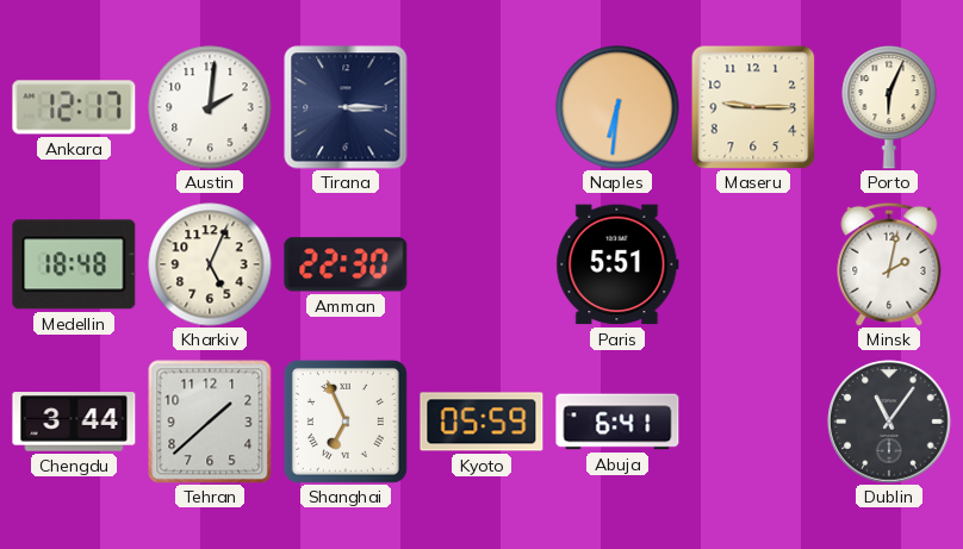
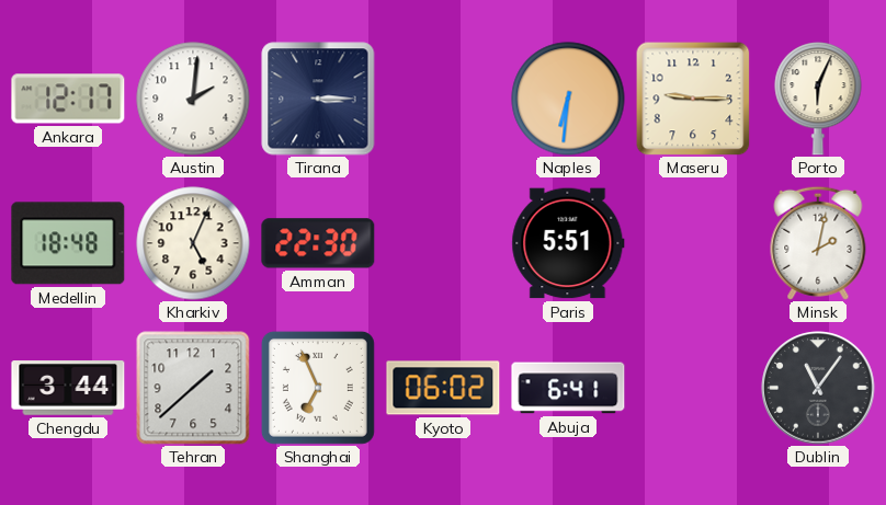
Kyoto: 05:59 -> 06:02 (443, 388)
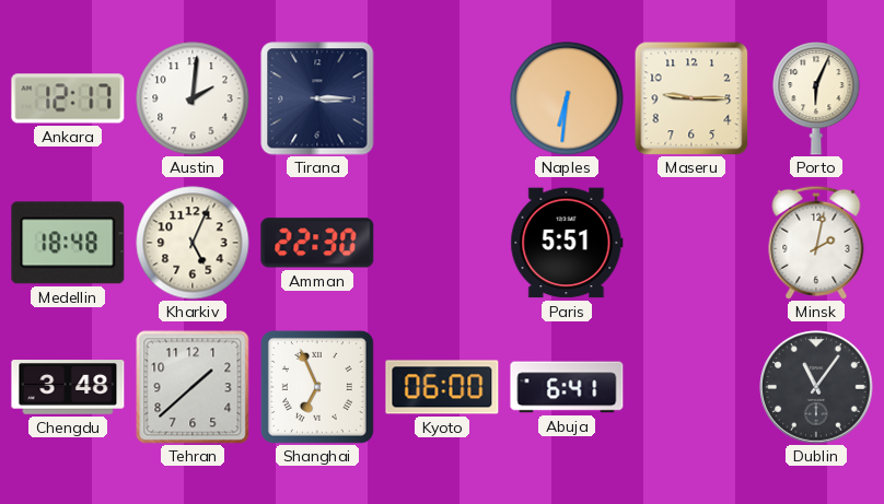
Chengdu: 3:44 -> 3:48 (68, 387)
Kyoto: 06:02 -> 06:00 (442, 387)
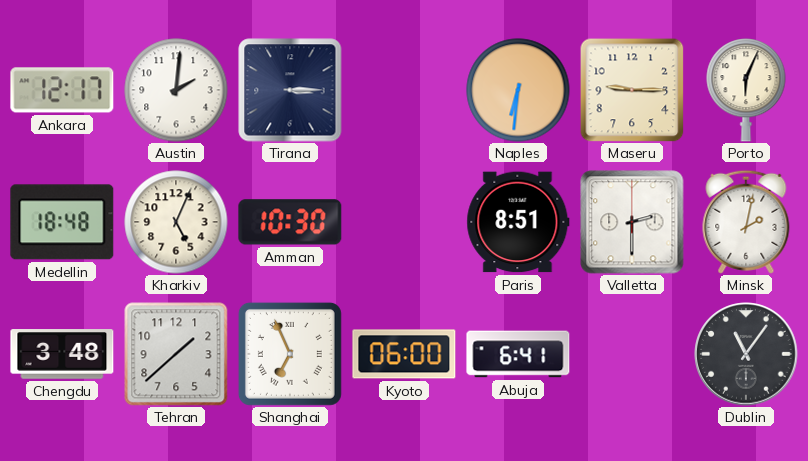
Amman: 22:30 -> 10:30 (290, 222)
Paris: 5:51 -> 8:51 (518, 222)
Valletta: none -> 2:30 (632, 222)
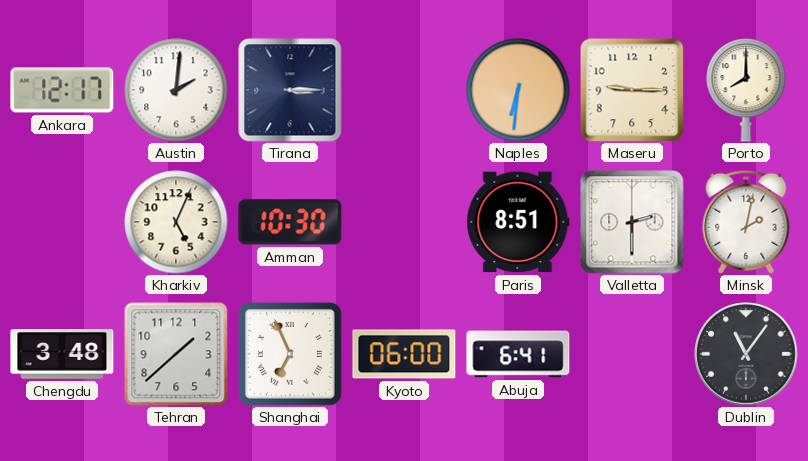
Porto: 6:04 -> 8:00 (746, 90)
Medellin: 18:48 -> none (62, 222)
